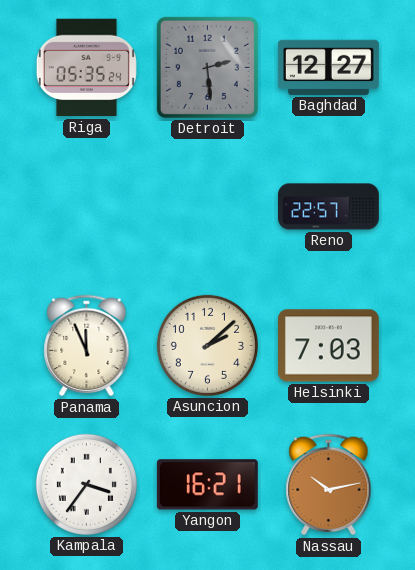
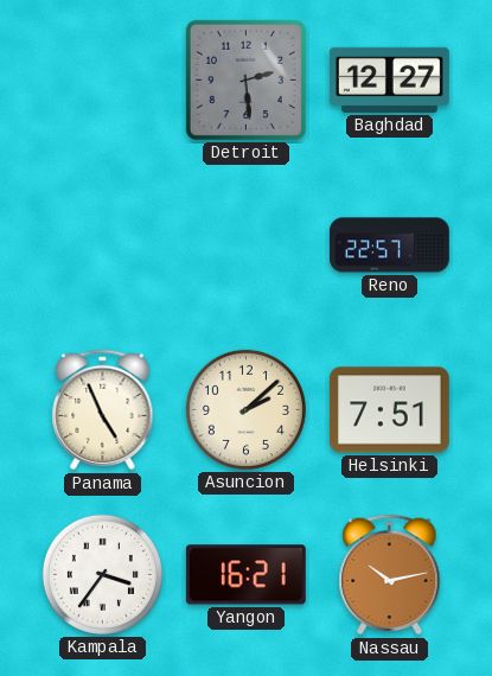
Riga: 05:35 -> none (86, 68)
Panama: 11:56 -> 4:56 (103, 410)
Helsinki: 7:03 -> 7:51 (389, 410)
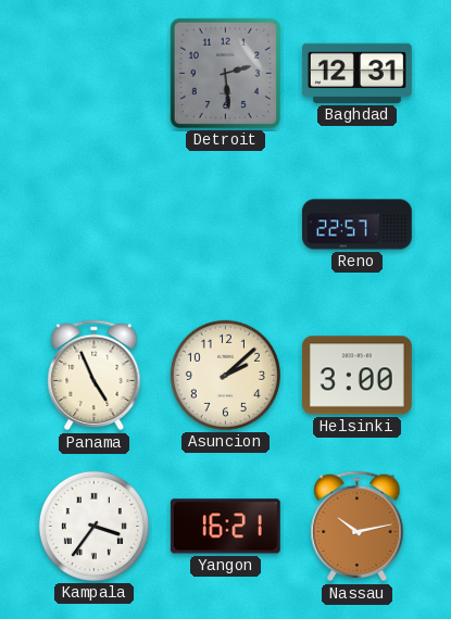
Baghdad: 12:27 -> 12:31 (356, 73)
Helsinki: 7:51 -> 3:00 (356, 376)
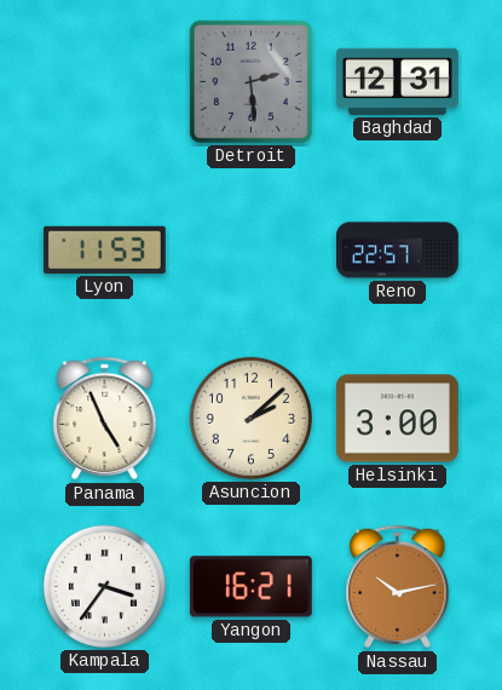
Lyon: none -> 11:53 (104, 249)
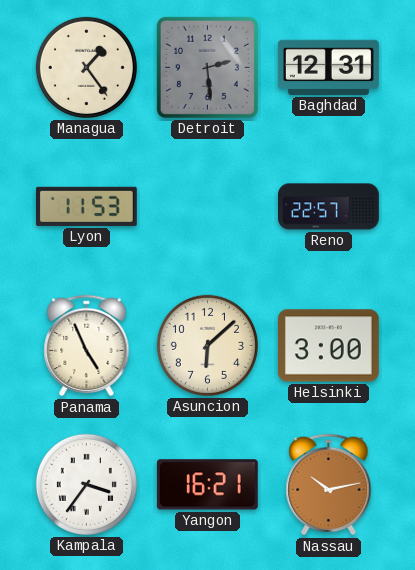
Managua: none -> 1:24 (86, 67)
Asuncion: 2:08 -> 6:08 (207, 345)
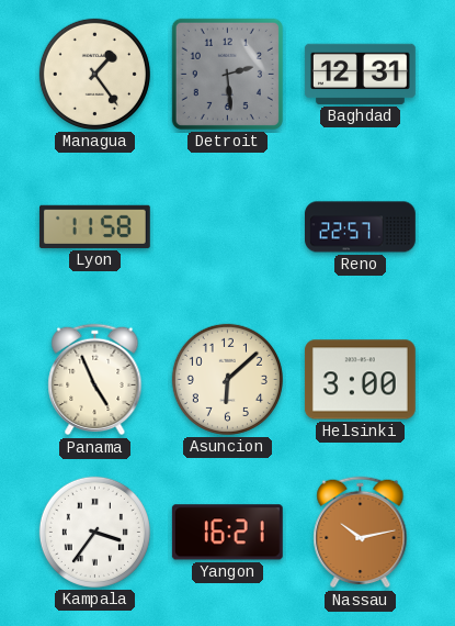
Lyon: 11:53 -> 11:58 (94, 226)
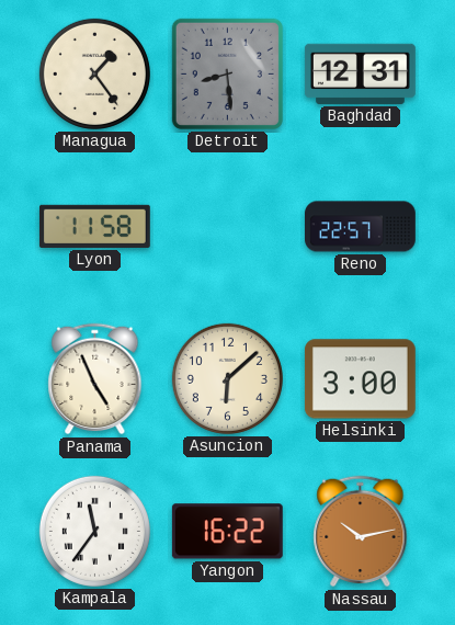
Detroit: 2:29 -> 8:29 (227, 73)
Kampala: 3:36 -> 11:36 (94, 531)
Yangon: 16:21 -> 16:22 (227, 532)
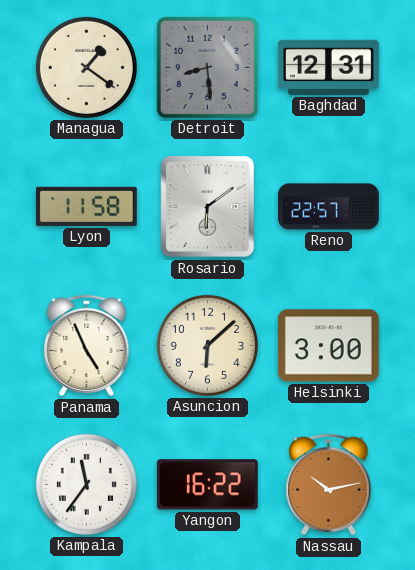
Managua: 1:24 -> 1:21 (86, 67)
Rosario: none -> 6:09 (208, 207)
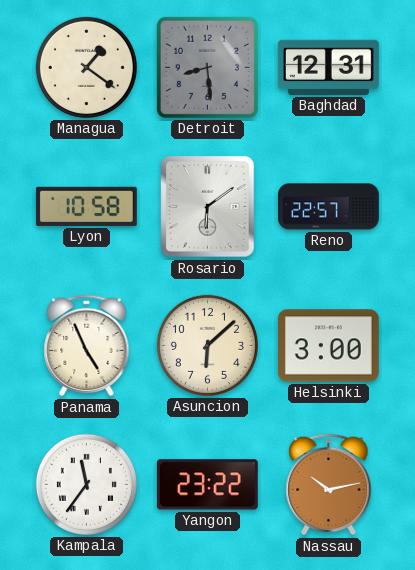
Lyon: 11:58 -> 10:58 (86, 206)
Yangon: 16:22 -> 23:22 (207, 485)
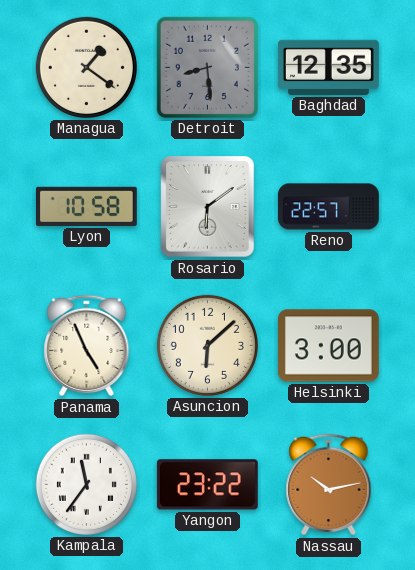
Baghdad: 12:31 -> 12:35 (328, 67)
